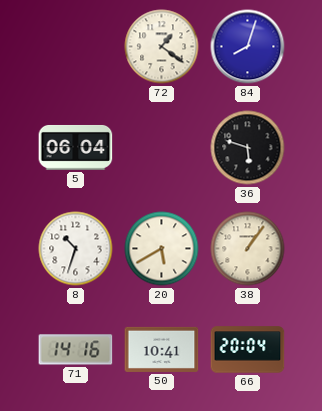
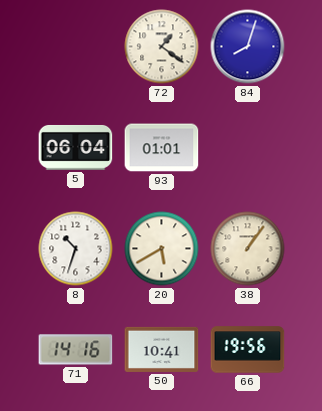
93: none -> 01:01 (162, 148)
36: 5:48 -> none (248, 148)
66: 20:04 -> 19:56 (248, 350)
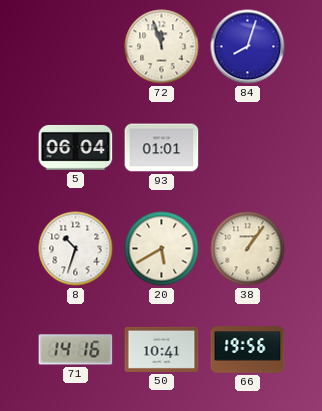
72: 1:21 -> 11:57 (162, 47)
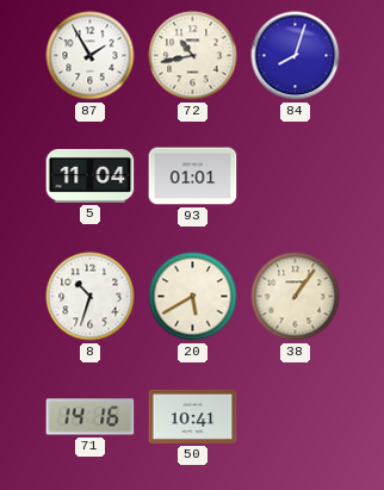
87: none -> 1:55 (91, 56)
72: 11:57 -> 10:43 (193, 56)
5: 06:04 -> 11:04 (91, 175)
66: 19:56 -> none (248, 350)
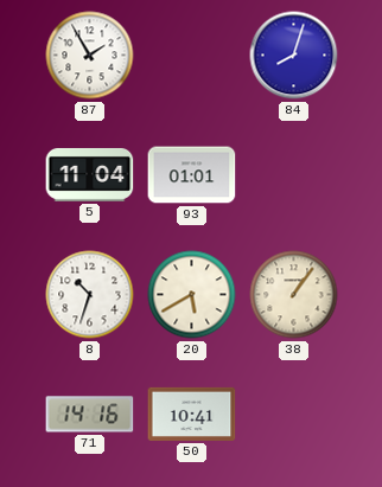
72: 10:43 -> none (193, 56)
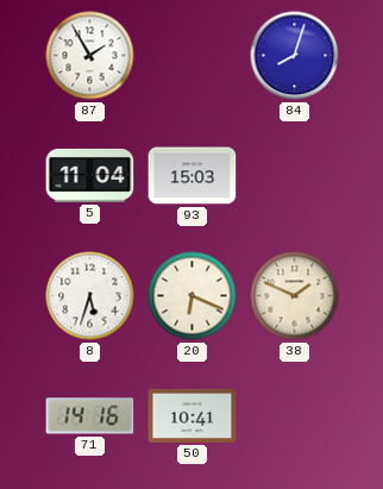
93: 01:01 -> 15:03 (193, 176)
8: 10:33 -> 5:33 (90, 296)
20: 5:40 -> 6:19 (193, 296)
38: 1:06 -> 1:49 (295, 296)
